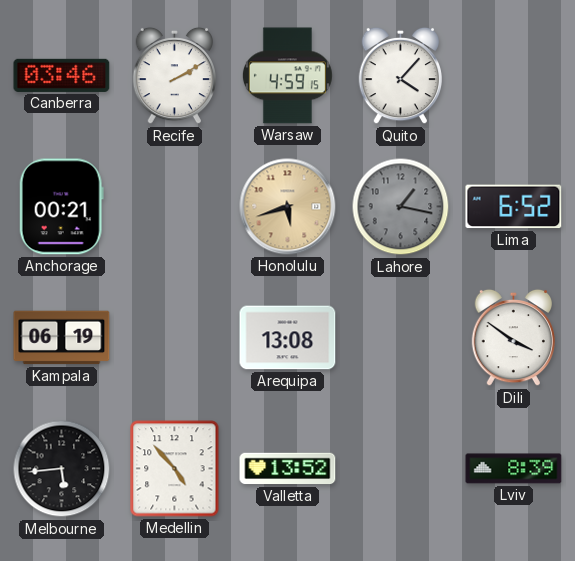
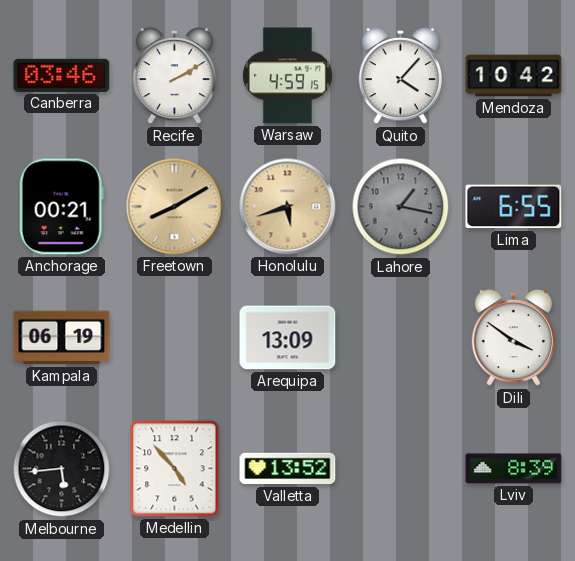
Mendoza: none -> 10:42 (514, 76)
Freetown: none -> 8:10 (175, 207)
Lima: 6:52 -> 6:55 (514, 207)
Arequipa: 13:08 -> 13:09 (288, 338)
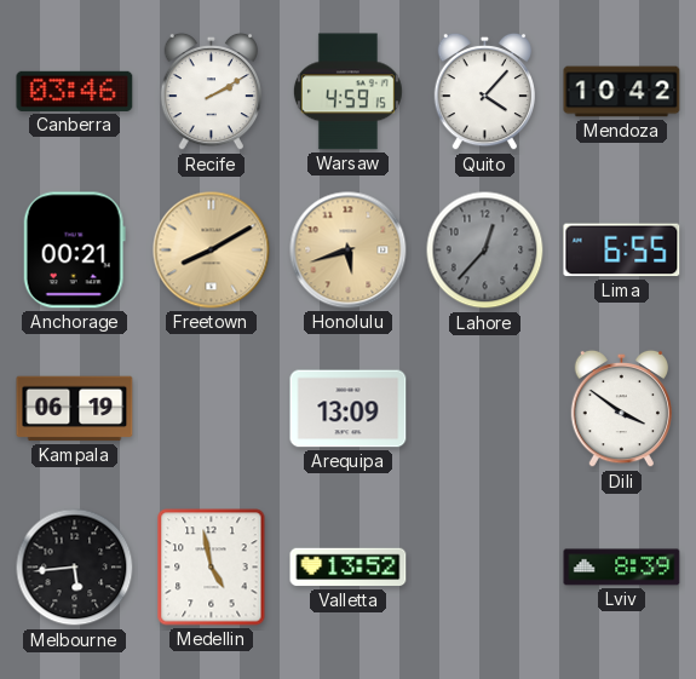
Lahore: 1:17 -> 12:37 (485, 251)
Medellin: 4:53 -> 4:58 (212, 568)
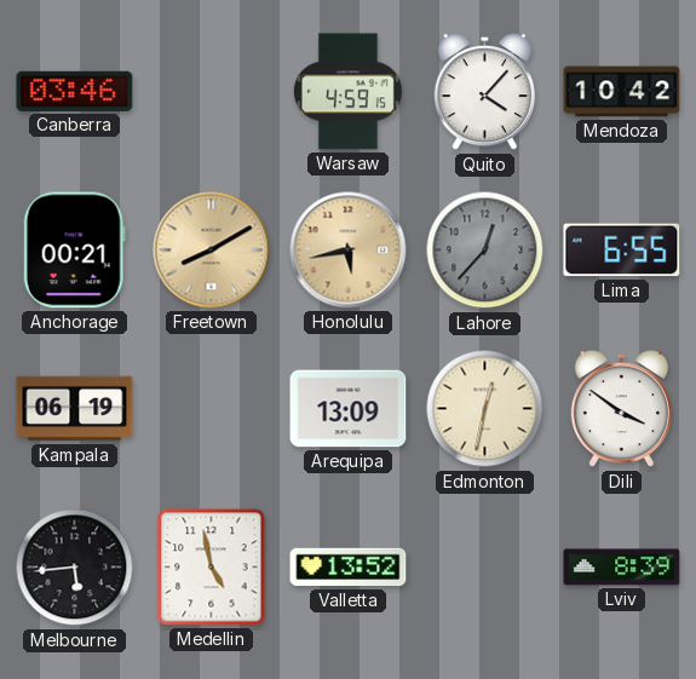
Recife: 2:10 -> none (211, 92)
Honolulu: 5:42 -> 5:43 (349, 251)
Edmonton: none -> 12:32 (485, 409)
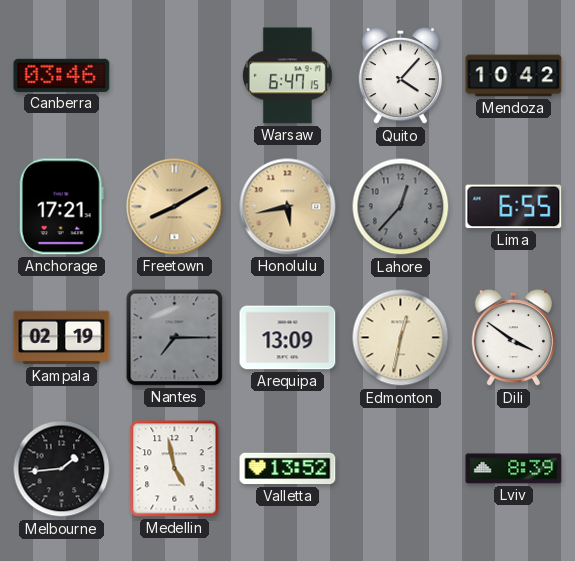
Warsaw: 4:59 -> 6:47 (287, 76)
Anchorage: 00:21 -> 17:21 (61, 207)
Kampala: 06:19 -> 02:19 (62, 338)
Nantes: none -> 7:15 (175, 338)
Melbourne: 5:44 -> 1:44 (62, 469)
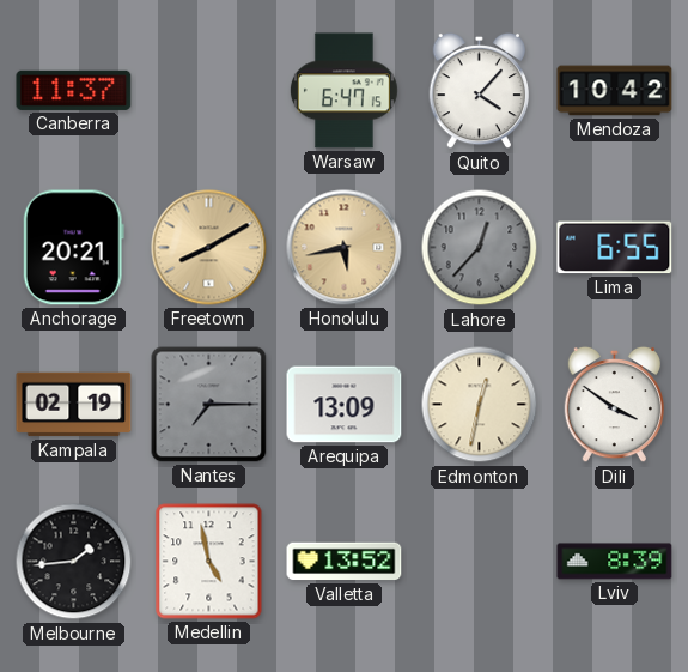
Canberra: 03:46 -> 11:37 (74, 90)
Anchorage: 17:21 -> 20:21 (73, 248)
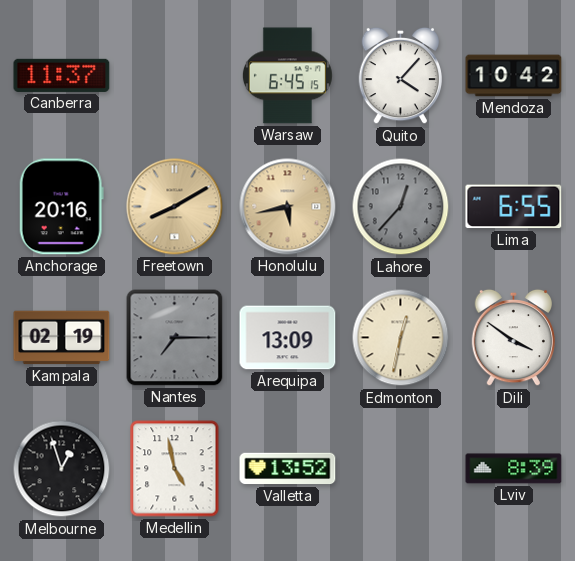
Warsaw: 6:47 -> 6:45 (287, 76)
Anchorage: 20:21 -> 20:16 (61, 207)
Melbourne: 1:44 -> 12:57 (62, 469)
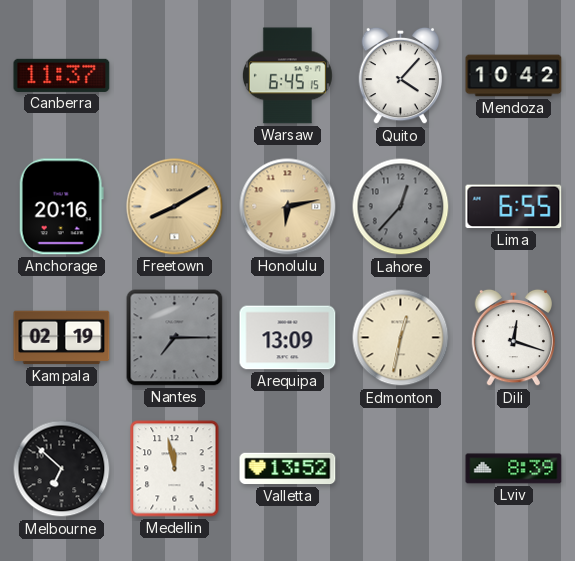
Honolulu: 5:43 -> 6:13 (288, 207)
Dili: 3:51 -> 12:18 (513, 338)
Melbourne: 12:57 -> 6:52 (62, 469)
Medellin: 4:58 -> 11:58 (175, 469)
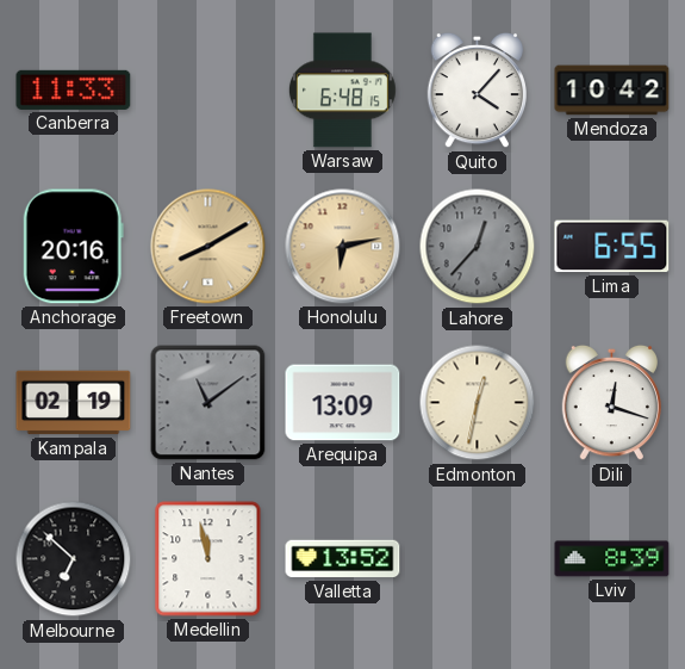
Canberra: 11:37 -> 11:33 (74, 89)
Warsaw: 6:45 -> 6:48 (342, 91)
Nantes: 7:15 -> 11:09 (208, 403)
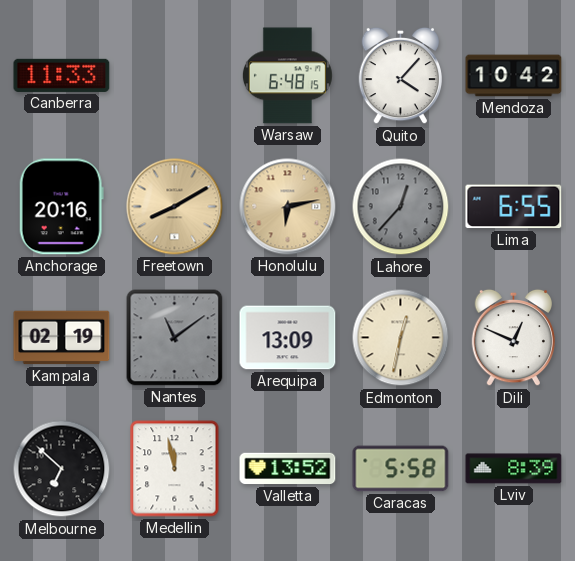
Dili: 12:18 -> 12:49 (513, 338)
Caracas: none -> 5:58 (401, 469)
